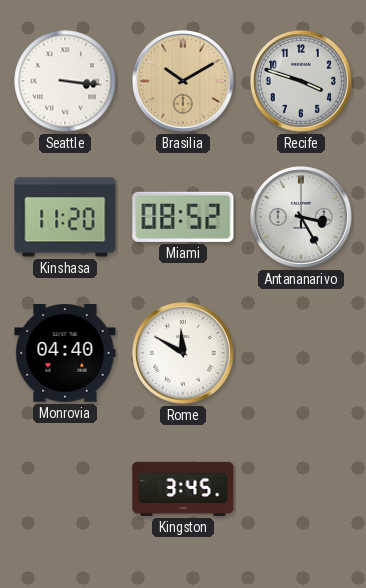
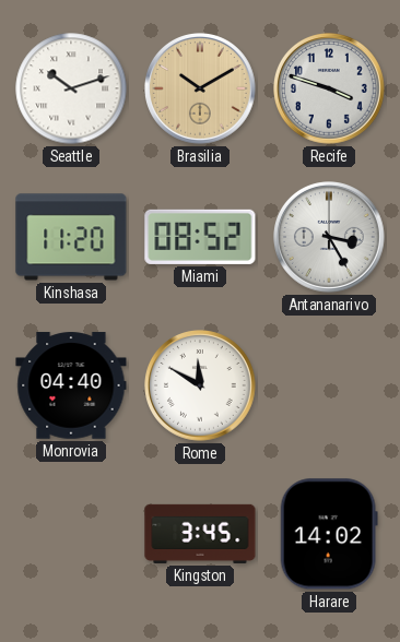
Seattle: 3:16 -> 10:12 (71, 88)
Harare: none -> 14:02 (329, 534)
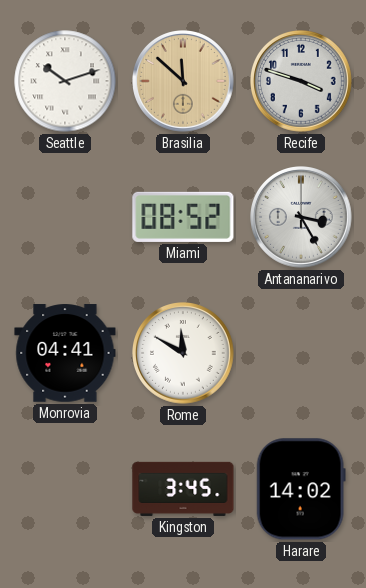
Brasilia: 10:10 -> 11:52 (184, 82)
Kinshasa: 11:20 -> none (71, 237)
Monrovia: 04:40 -> 04:41 (65, 353)
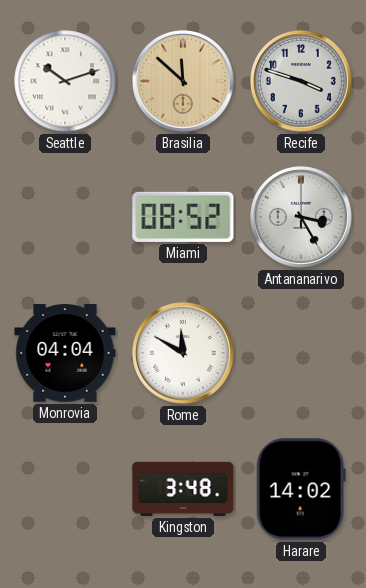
Monrovia: 04:41 -> 04:04 (65, 353)
Kingston: 3:45 -> 3:48 (183, 489)
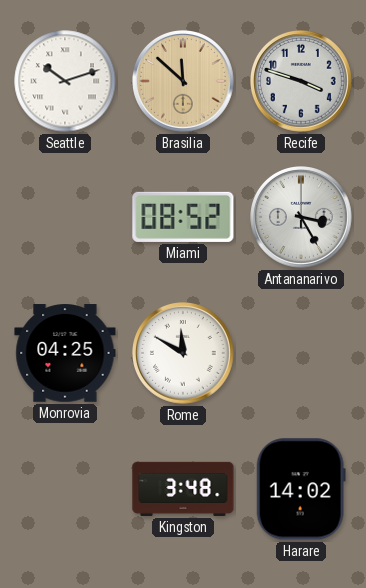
Monrovia: 04:04 -> 04:25 (65, 353)
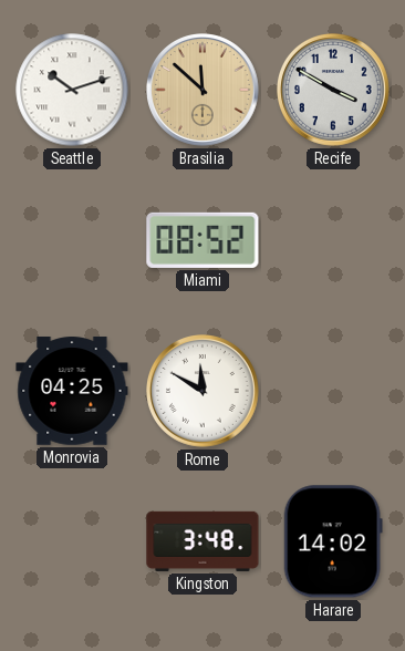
Recife: 3:48 -> 3:50 (334, 91)
Antananarivo: 3:25 -> none (302, 218)
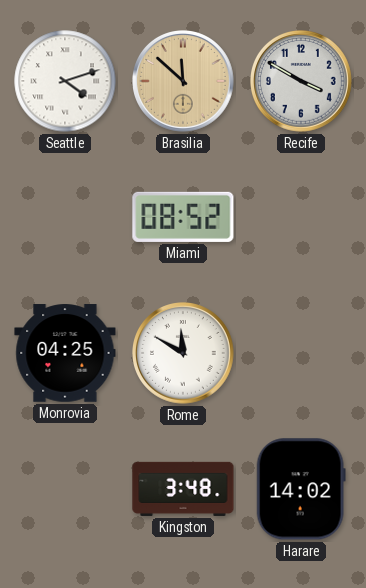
Seattle: 10:12 -> 4:12 (65, 81)
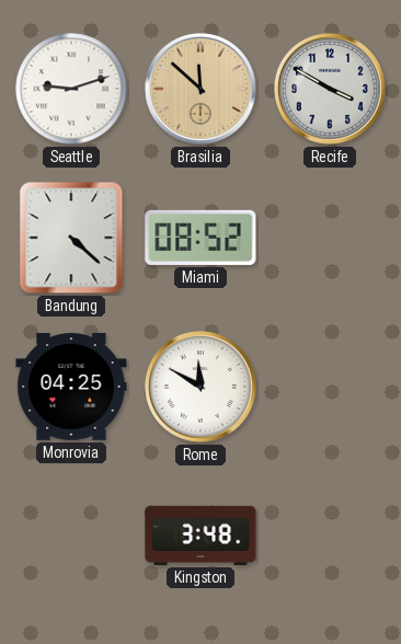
Seattle: 4:12 -> 9:12 (71, 89)
Bandung: none -> 4:22 (71, 238)
Harare: 14:02 -> none (301, 489)
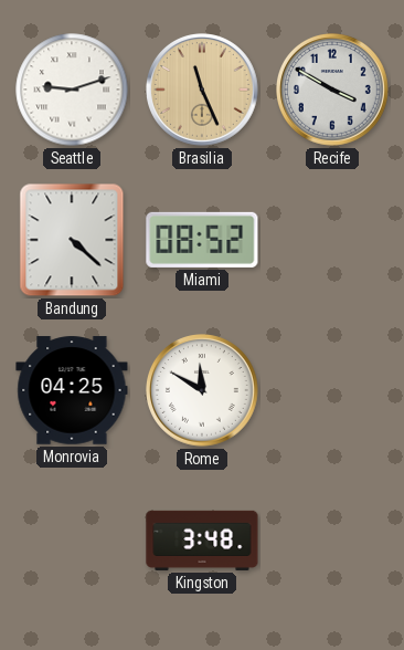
Brasilia: 11:52 -> 11:26 (203, 91)
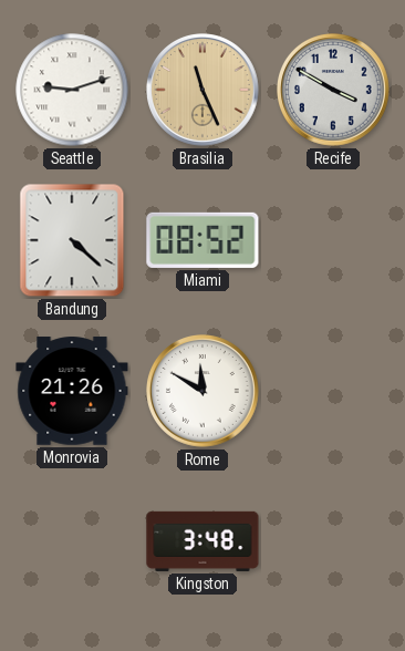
Monrovia: 04:25 -> 21:26 (72, 391)
